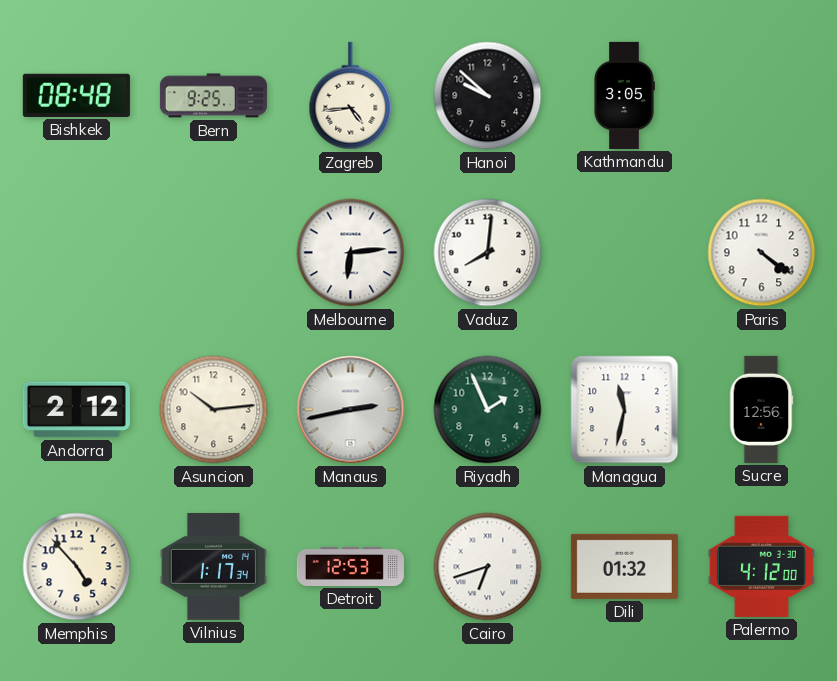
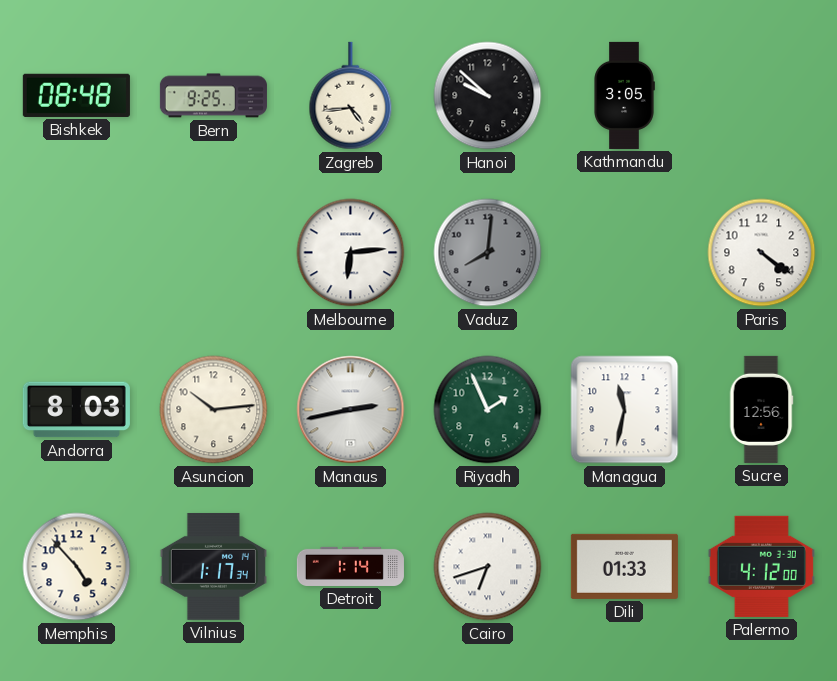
Vaduz dial: white -> grey (488, 253)
Andorra: 2:12 -> 8:03 (76, 410)
Detroit: 12:53 -> 1:14 (350, 566)
Dili: 01:32 -> 01:33 (624, 566)
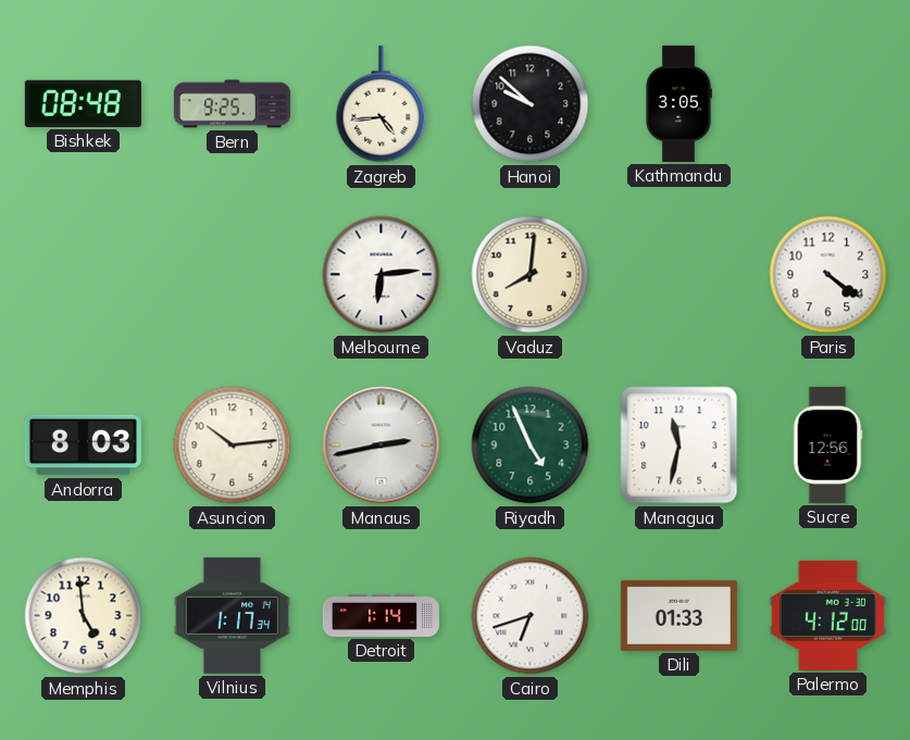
Vaduz dial: grey -> cream (531, 275)
Riyadh: 1:56 -> 4:56 (531, 446)
Memphis: 4:53 -> 4:59 (84, 616)
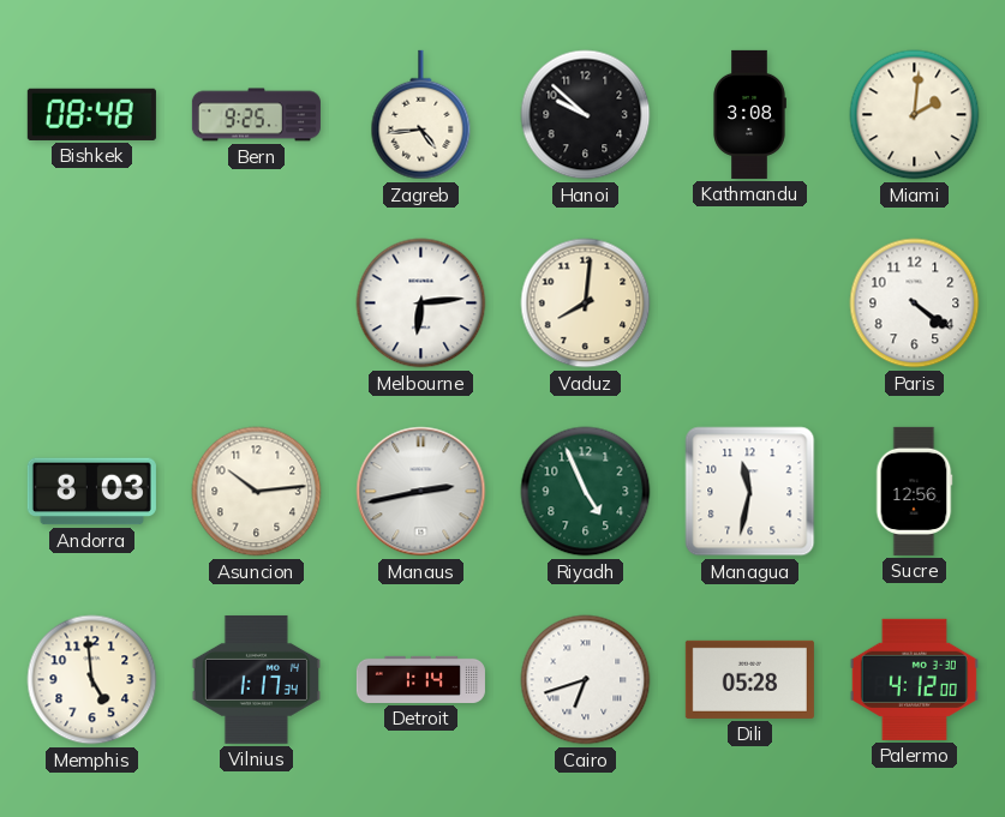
Kathmandu: 3:05 -> 3:08 (749, 114)
Miami: none -> 2:01 (915, 115)
Dili: 01:33 -> 05:28 (749, 679)
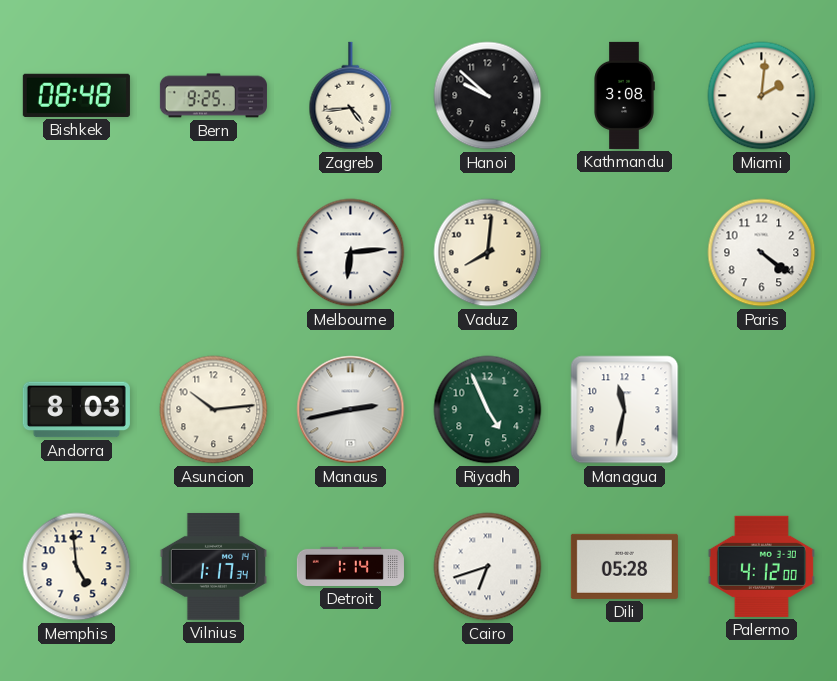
Sucre: 12:56 -> none (914, 491)
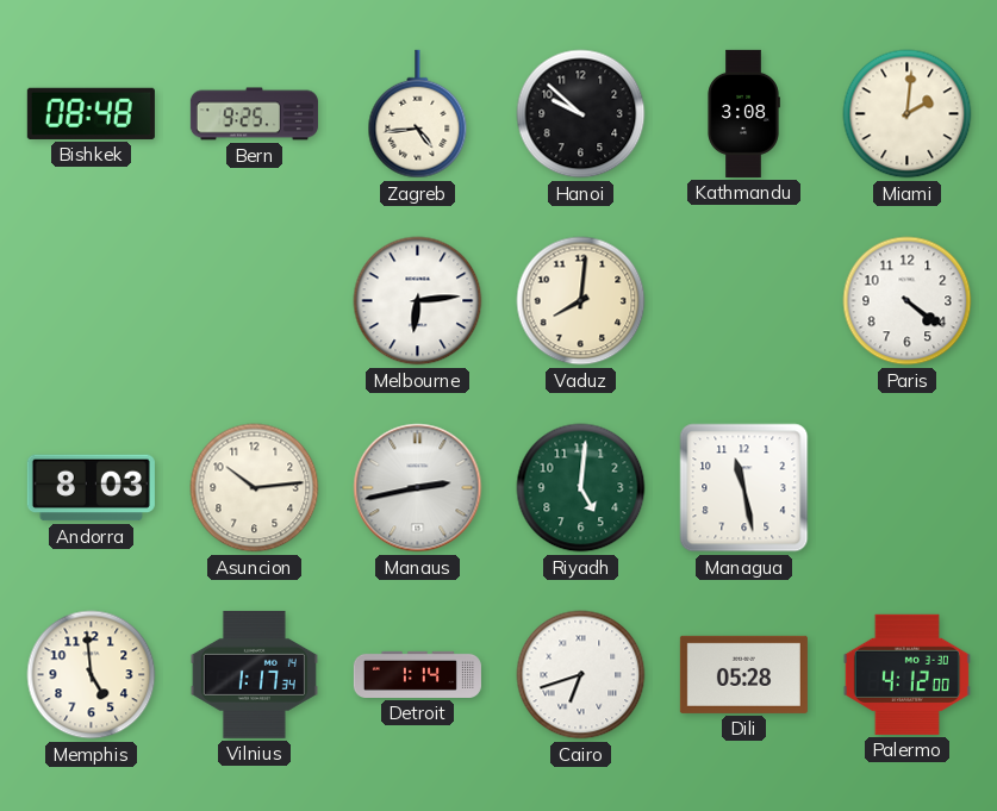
Riyadh: 4:56 -> 5:01 (581, 488)
Managua: 11:32 -> 11:28 (744, 488)
